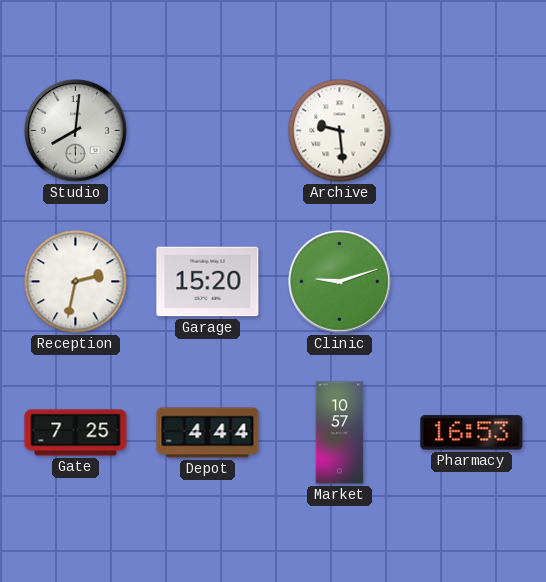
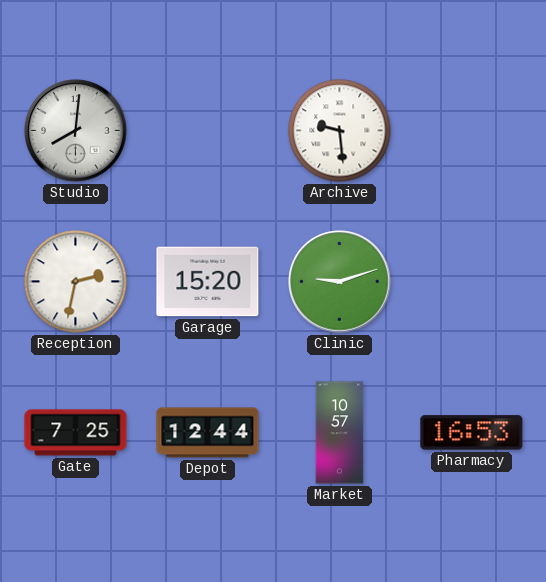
Depot: 4:44 -> 12:44 (208, 433)
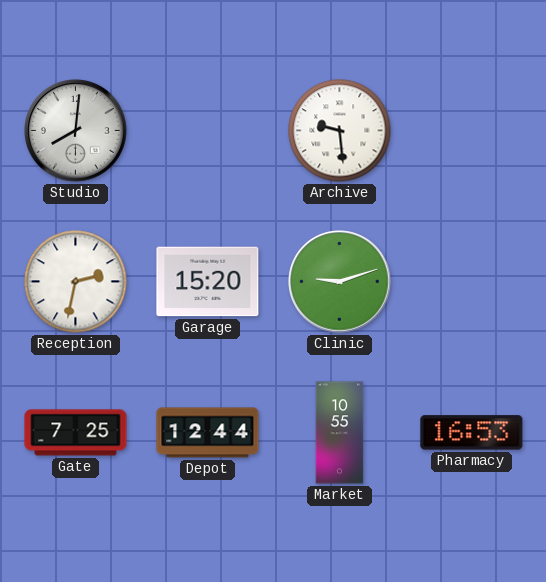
Market: 10:57 -> 10:55 (340, 433)
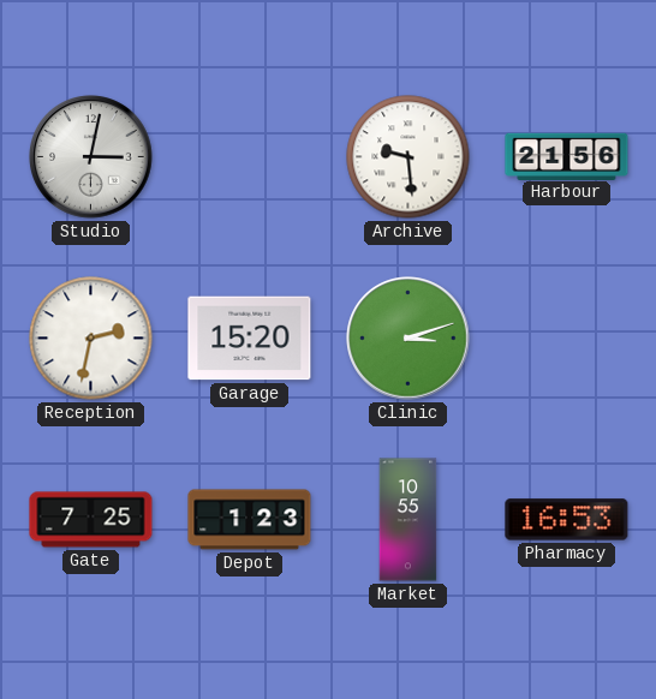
Studio: 8:01 -> 3:02 (91, 157)
Harbour: none -> 21:56 (567, 156)
Clinic: 9:12 -> 3:12 (408, 339)
Depot: 12:44 -> 1:23 (250, 520)
